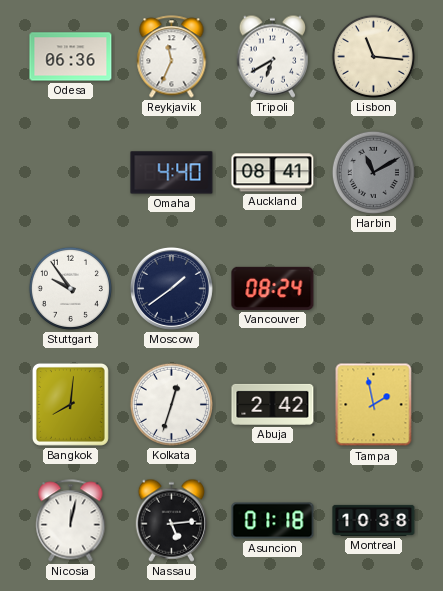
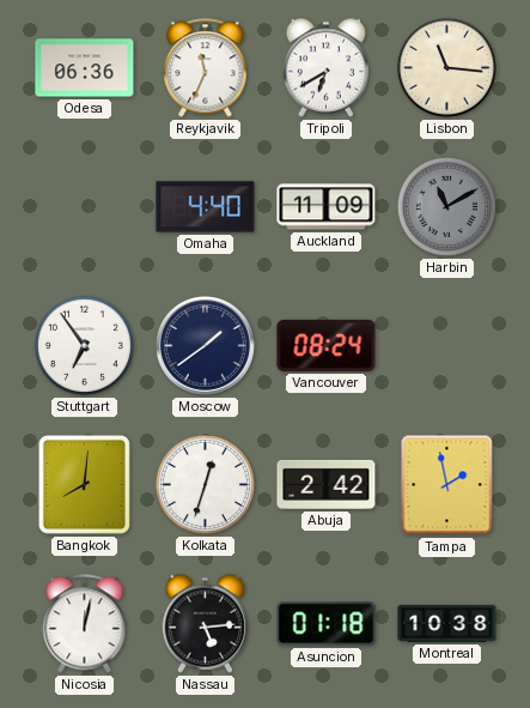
Auckland: 08:41 -> 11:09 (327, 207)
Stuttgart: 9:54 -> 6:54 (84, 345)
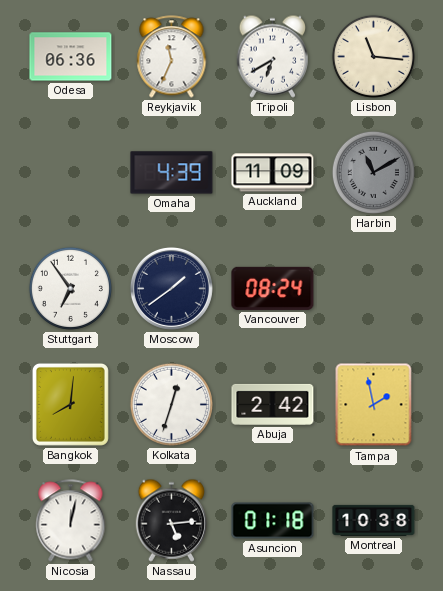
Omaha: 4:40 -> 4:39 (172, 173)
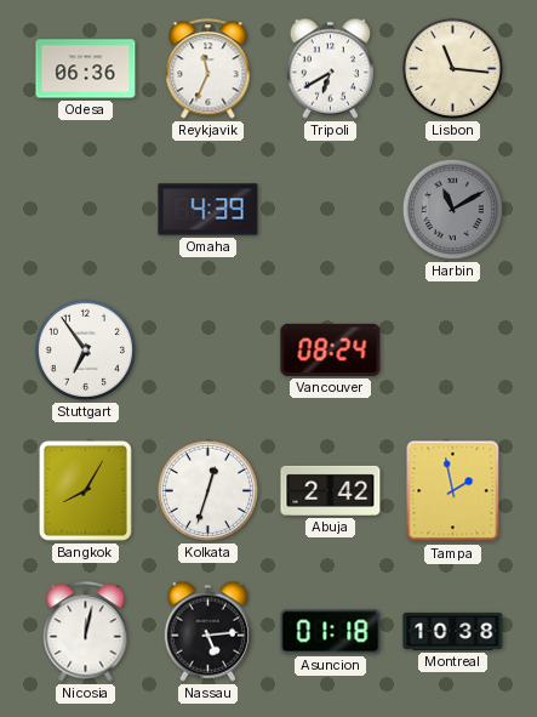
Auckland: 11:09 -> none (273, 173)
Moscow: 1:39 -> none (171, 288)
Bangkok: 8:01 -> 8:05 (85, 490)
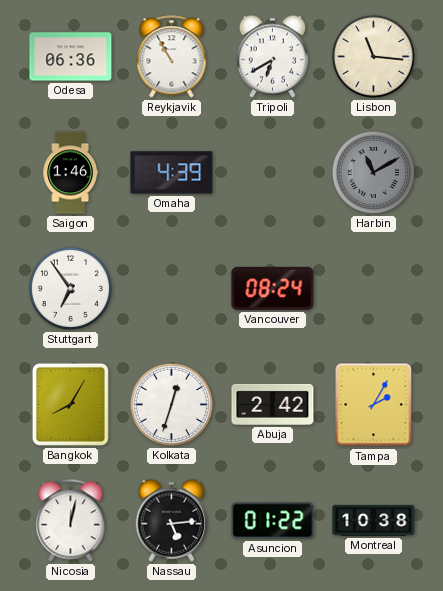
Reykjavik: 11:34 -> 10:55 (172, 57)
Saigon: none -> 1:46 (70, 173)
Tampa: 1:58 -> 2:05 (374, 405)
Asuncion: 01:18 -> 01:22 (273, 521)
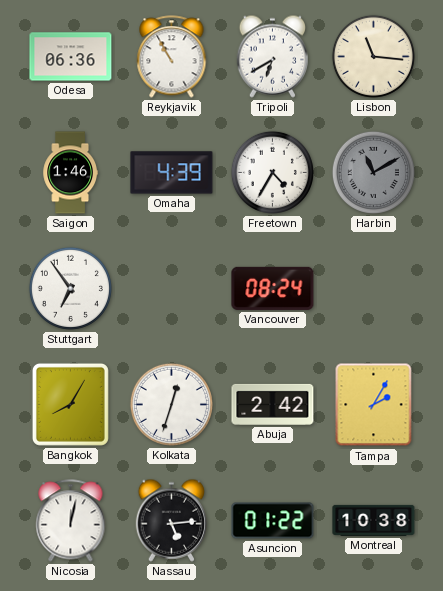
Freetown: none -> 4:35 (272, 172)
